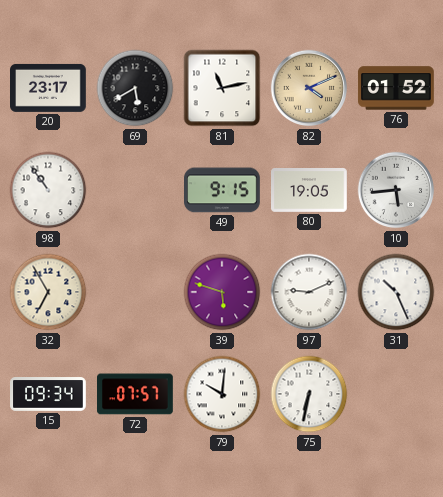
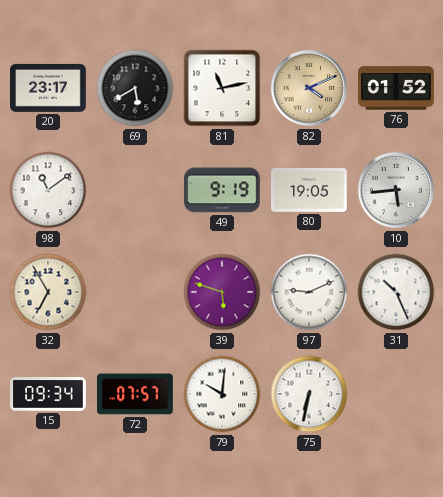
98: 10:54 -> 11:09 (48, 190)
49: 9:15 -> 9:19 (223, 190)
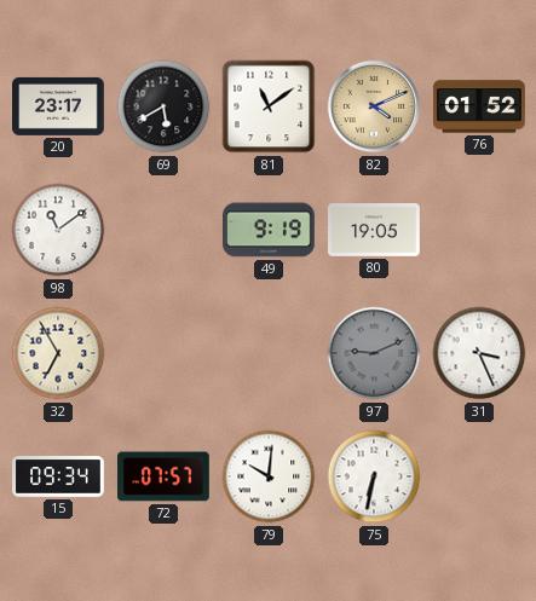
81: 11:13 -> 11:09 (269, 106)
10: 5:44 -> none (396, 190)
39: 5:48 -> none (222, 292)
97 dial: white -> grey (374, 353)
31: 10:26 -> 3:26 (479, 353)
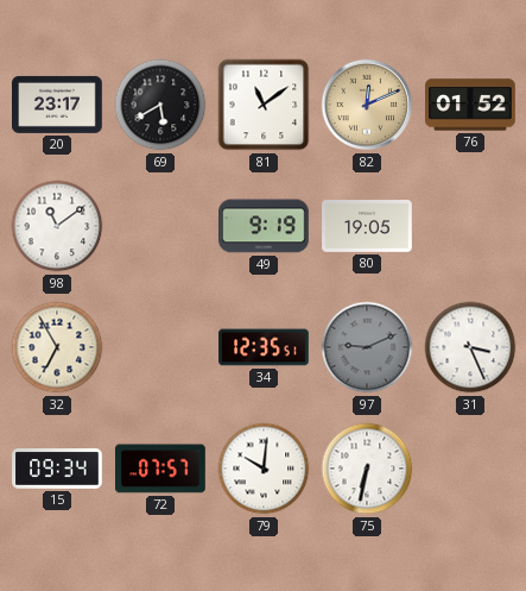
82: 4:11 -> 12:11 (367, 105)
34: none -> 12:35 (264, 347)
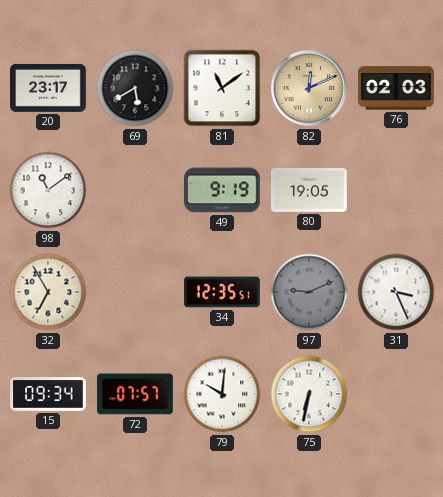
76: 01:52 -> 02:03 (396, 88)
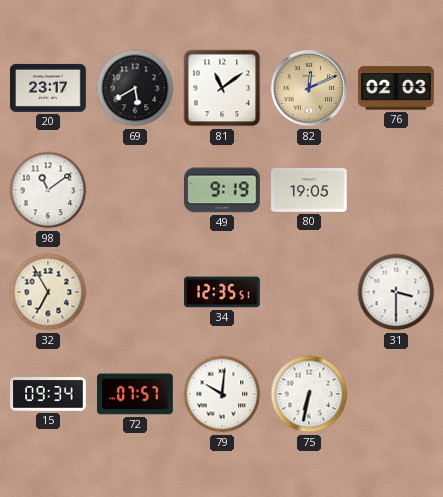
97: 9:11 -> none (309, 292)
31: 3:26 -> 3:30 (396, 292)
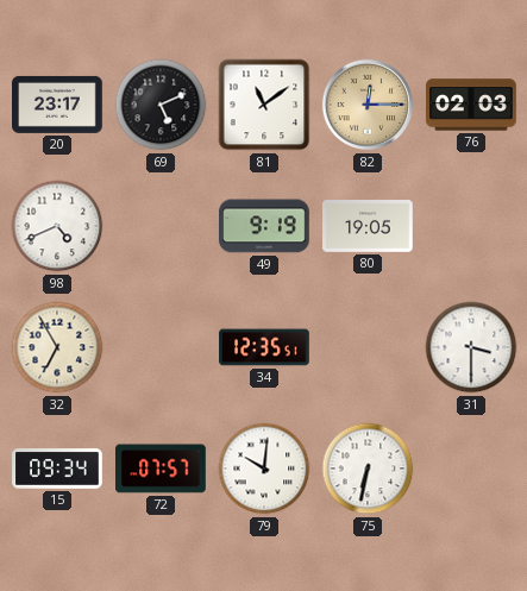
69: 5:40 -> 5:11 (161, 105)
82: 12:11 -> 12:15 (368, 105)
98: 11:09 -> 4:41 (57, 226)
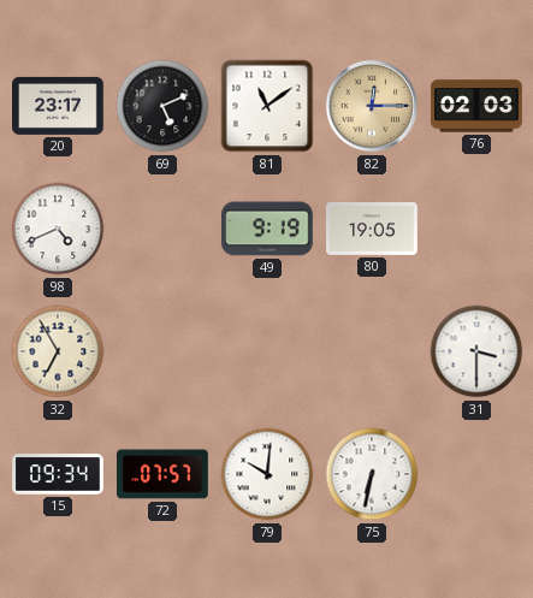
34: 12:35 -> none (264, 347)
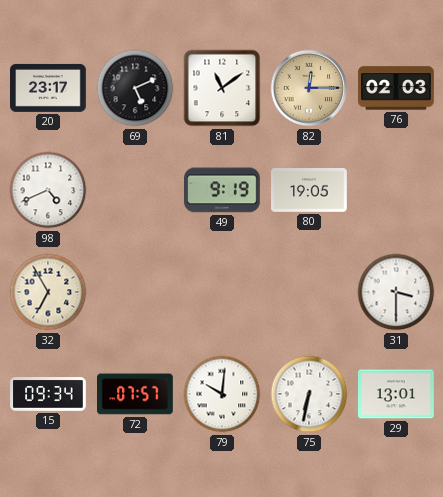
29: none -> 13:01 (397, 394)
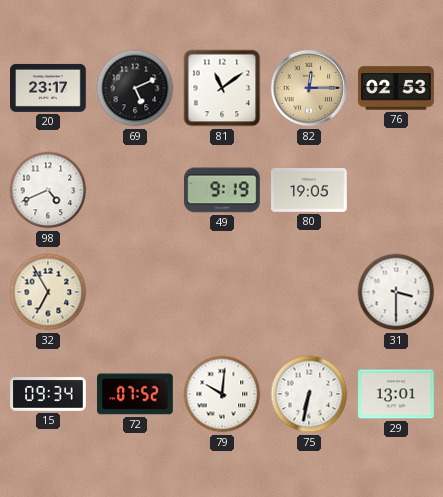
76: 02:03 -> 02:53 (396, 88)
72: 07:57 -> 07:52 (135, 394)
